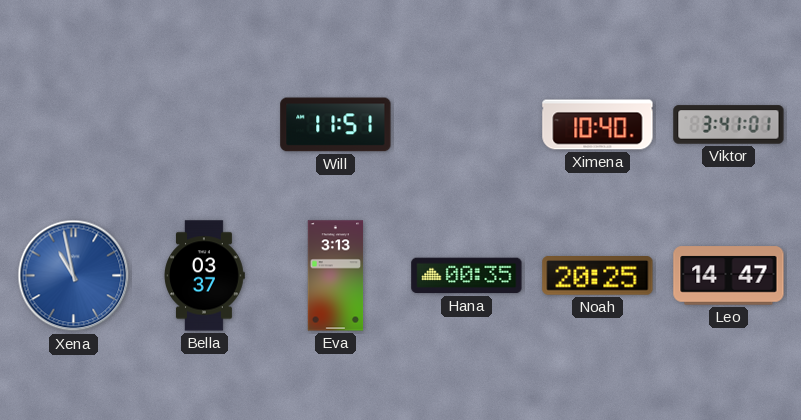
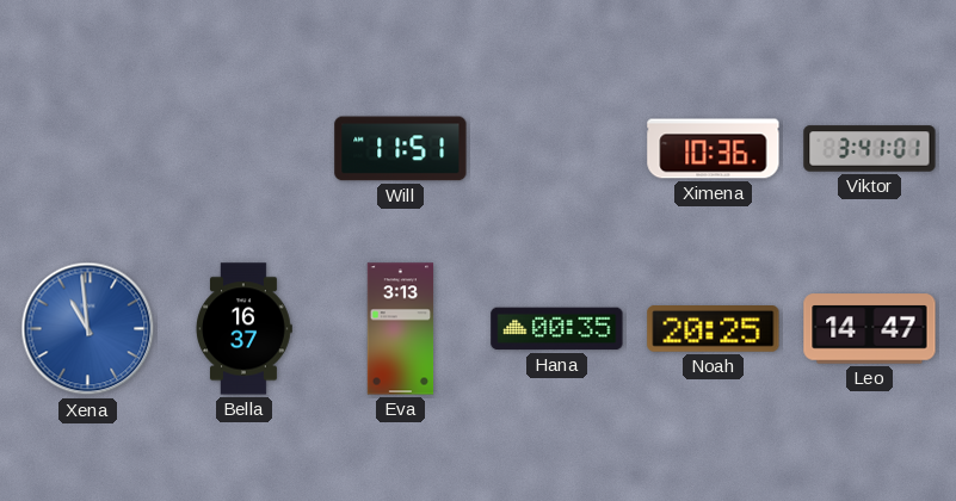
Ximena: 10:40 -> 10:36 (714, 149)
Xena: 10:58 -> 10:59 (88, 329)
Bella: 03:37 -> 16:37 (245, 329)
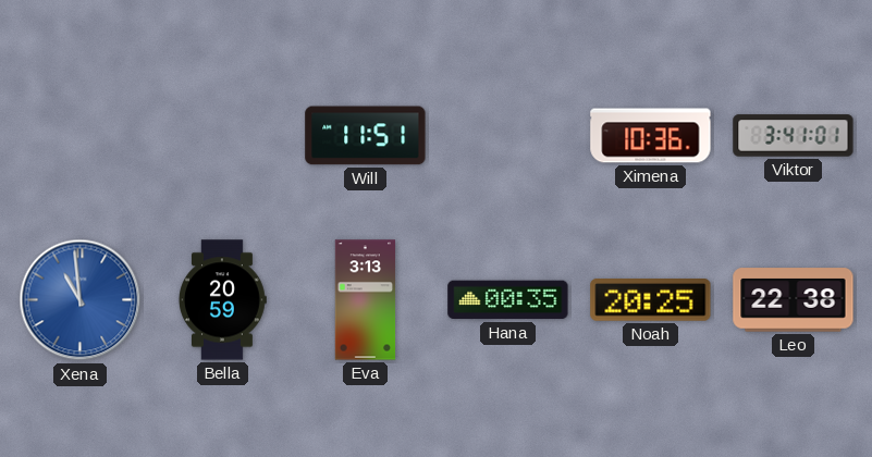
Bella: 16:37 -> 20:59 (223, 300)
Leo: 14:47 -> 22:38 (794, 300)
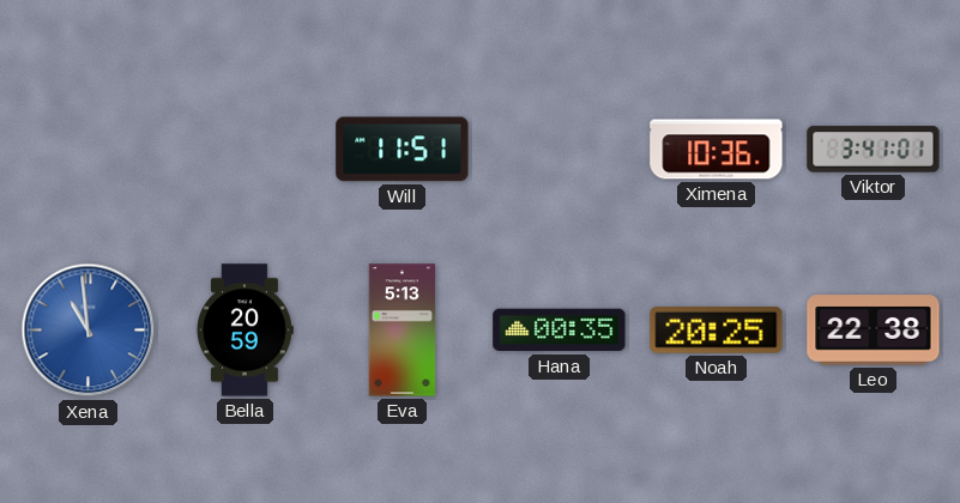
Eva: 3:13 -> 5:13 (403, 331)
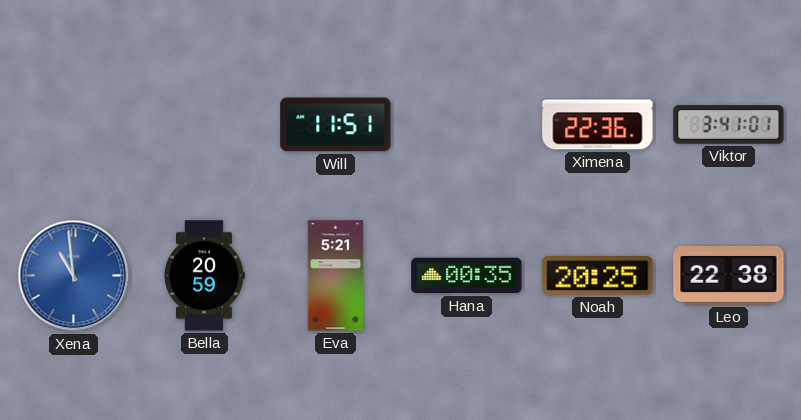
Ximena: 10:36 -> 22:36 (598, 125)
Eva: 5:13 -> 5:21 (336, 276)
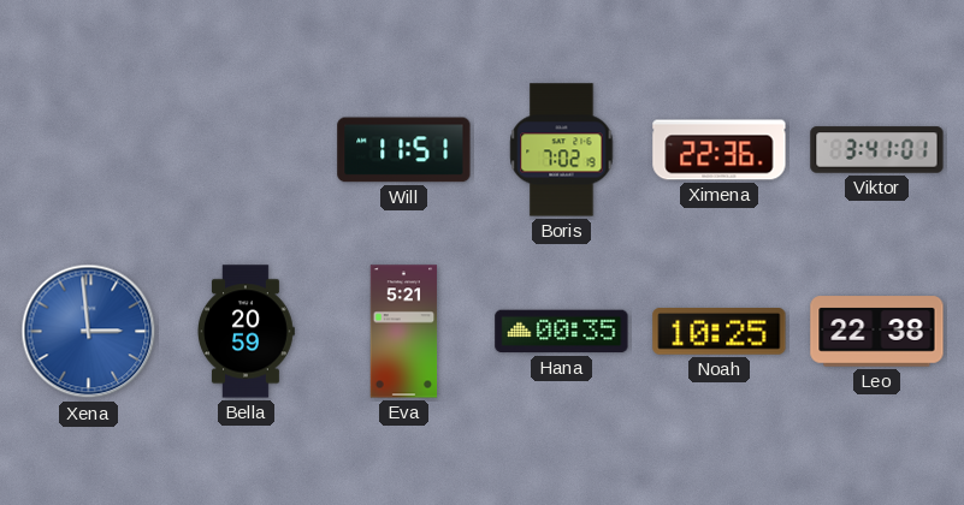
Boris: none -> 7:02 (562, 150)
Xena: 10:59 -> 2:59 (89, 332)
Noah: 20:25 -> 10:25 (720, 332)
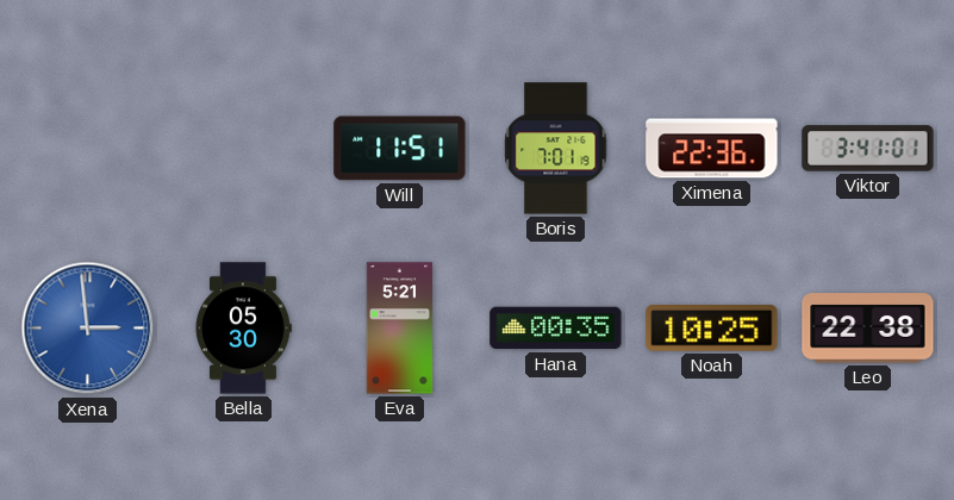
Boris: 7:02 -> 7:01 (556, 149)
Bella: 20:59 -> 05:30 (244, 329)
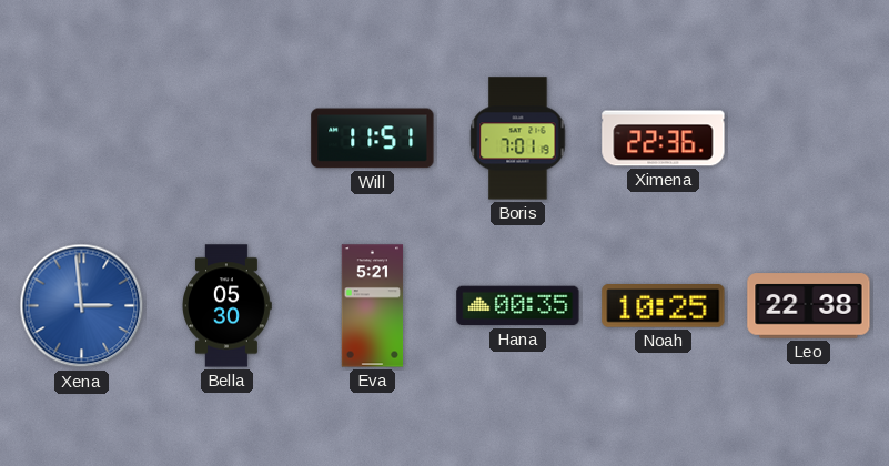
Viktor: 3:41 -> none (868, 149)
